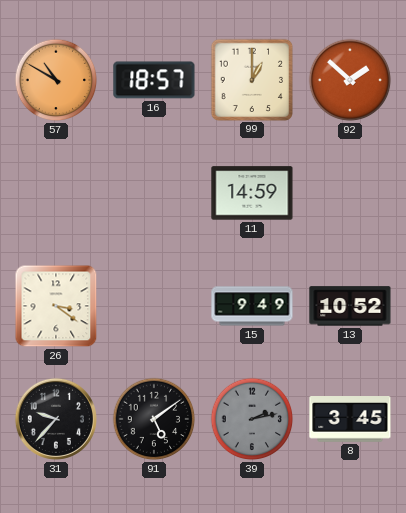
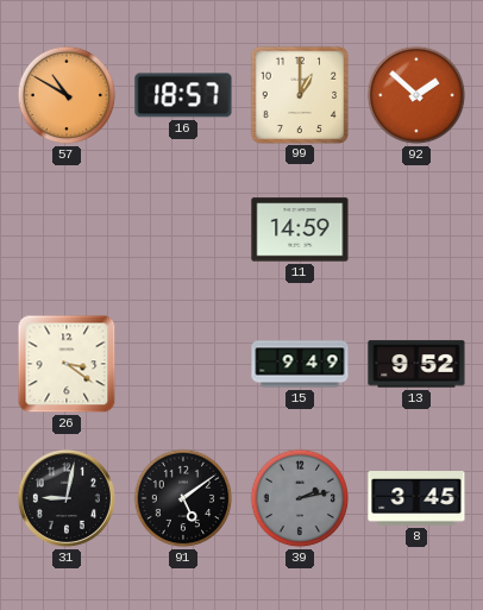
13: 10:52 -> 9:52 (416, 364)
31: 9:37 -> 9:02 (67, 498)
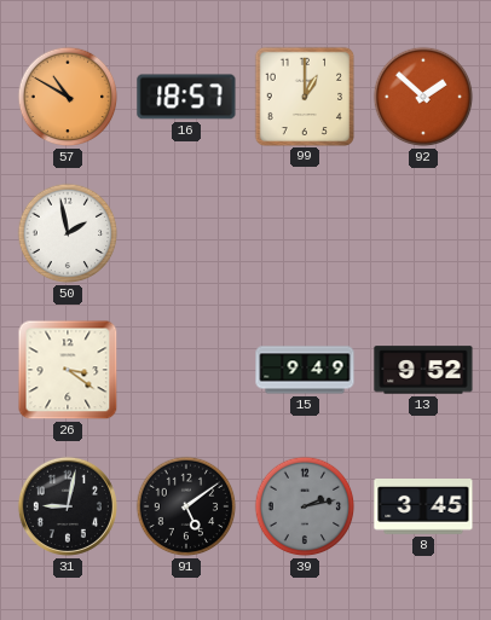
50: none -> 1:58 (68, 233)
11: 14:59 -> none (300, 229)
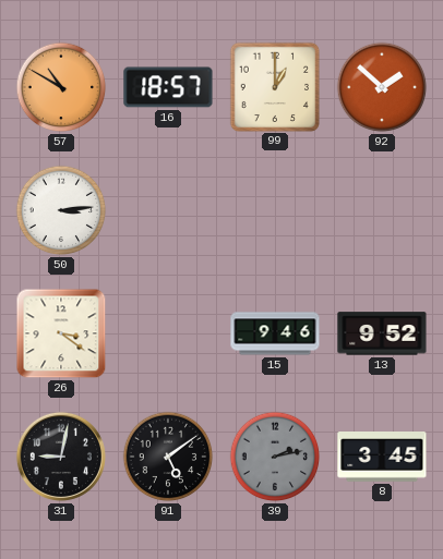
50: 1:58 -> 3:14 (61, 210)
15: 9:49 -> 9:46 (275, 333)
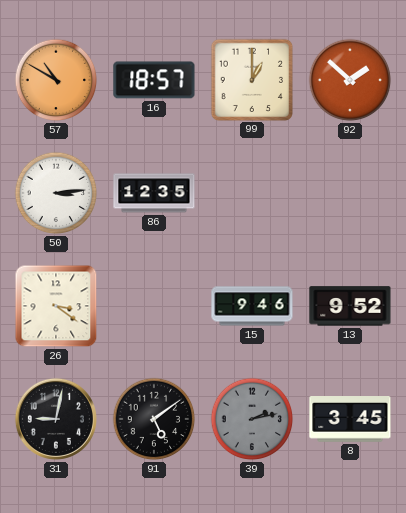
86: none -> 12:35 (154, 193)
